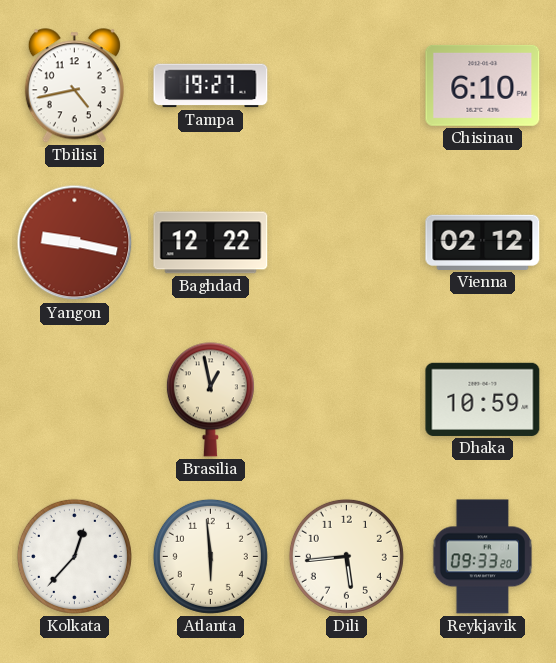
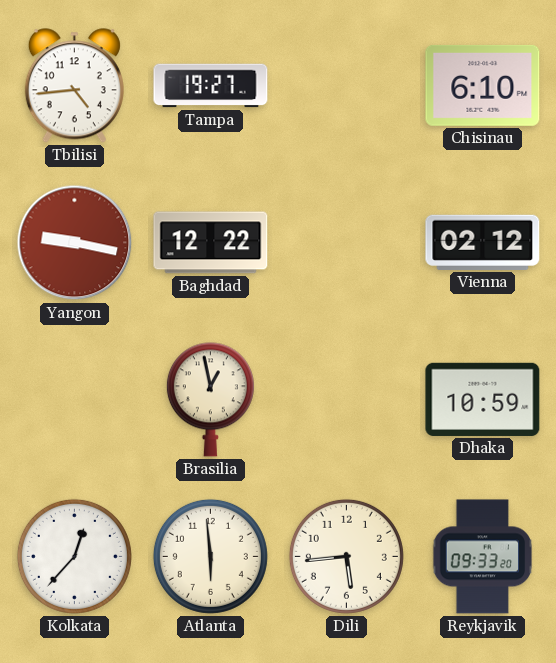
Tbilisi: 4:43 -> 4:44 (74, 86)
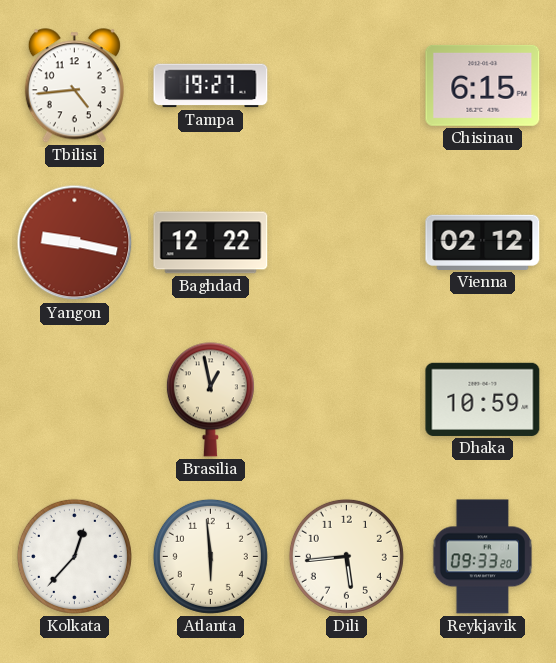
Chisinau: 6:10 -> 6:15 (483, 85)
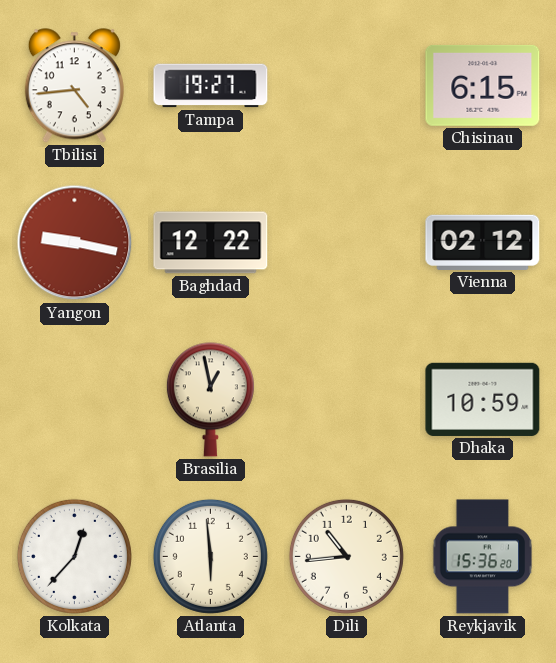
Dili: 5:44 -> 10:44 (346, 556)
Reykjavik: 09:33 -> 15:36 (483, 557)
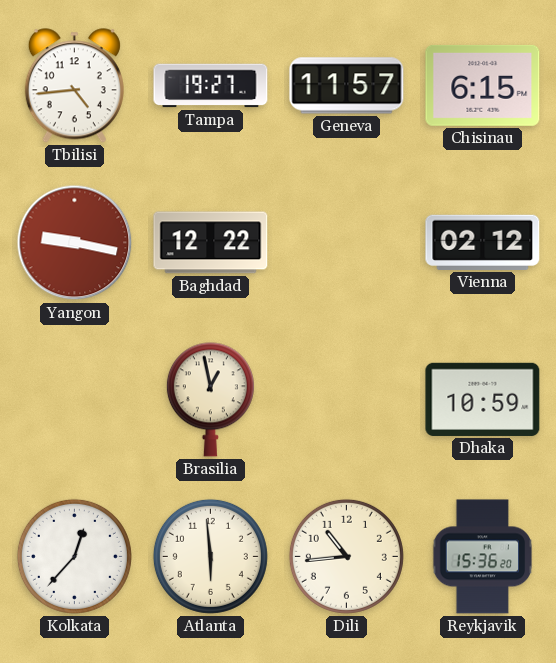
Geneva: none -> 11:57 (347, 86)
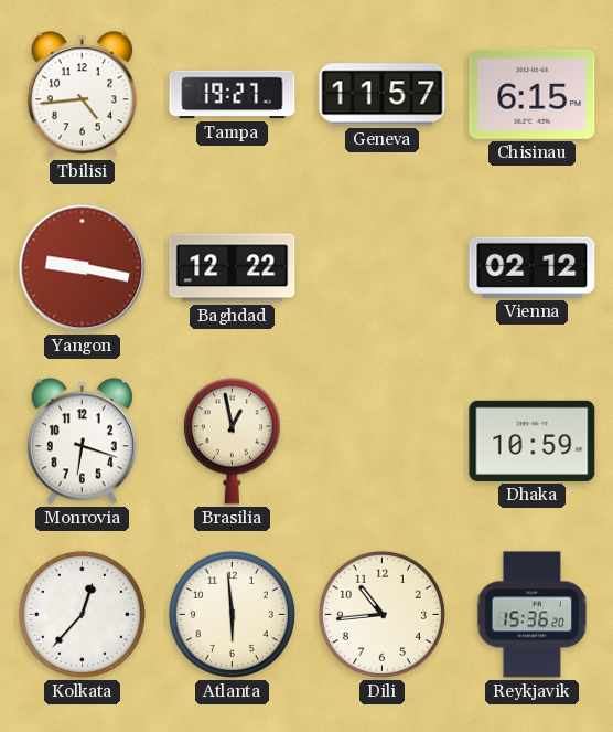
Monrovia: none -> 6:18 (82, 442)
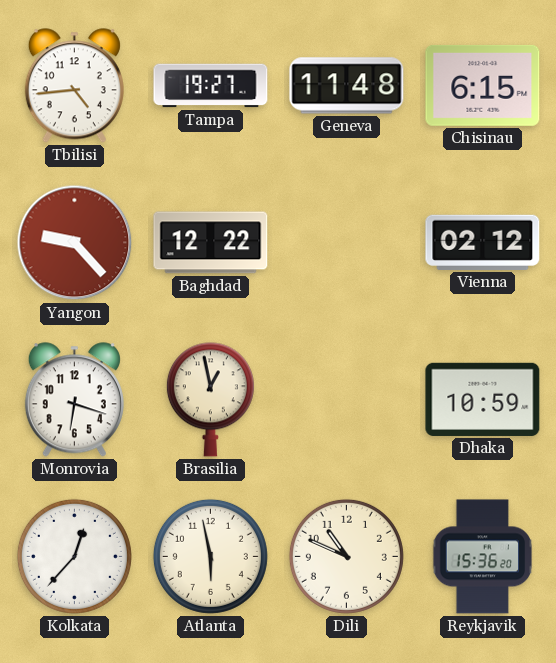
Geneva: 11:57 -> 11:48 (347, 86)
Yangon: 9:17 -> 9:23 (75, 243)
Atlanta: 5:59 -> 5:58 (210, 556)
Dili: 10:44 -> 10:49 (346, 556)
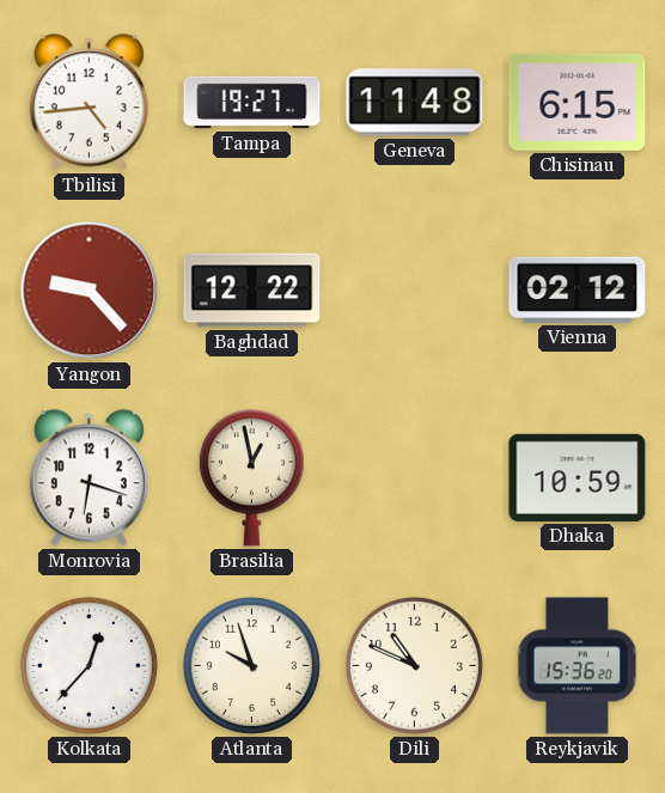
Atlanta: 5:58 -> 9:57 (251, 665)
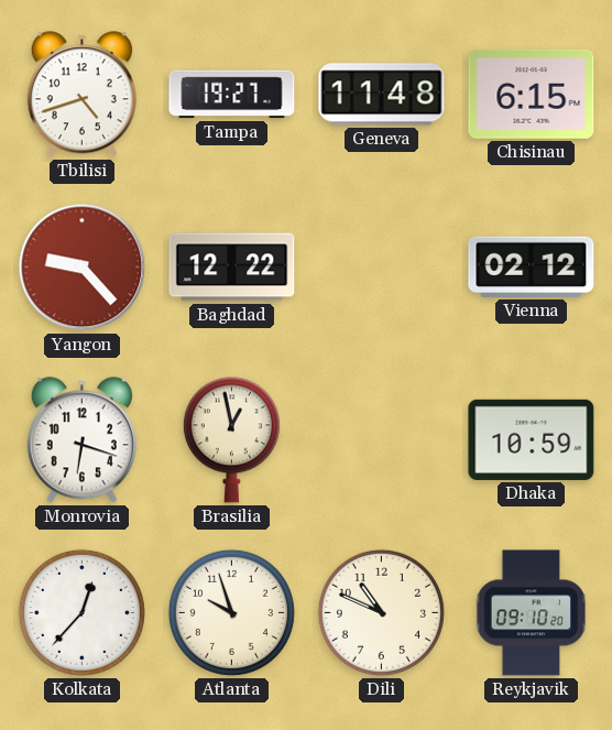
Tbilisi: 4:44 -> 4:42 (81, 95)
Reykjavik: 15:36 -> 09:10 (532, 613)
